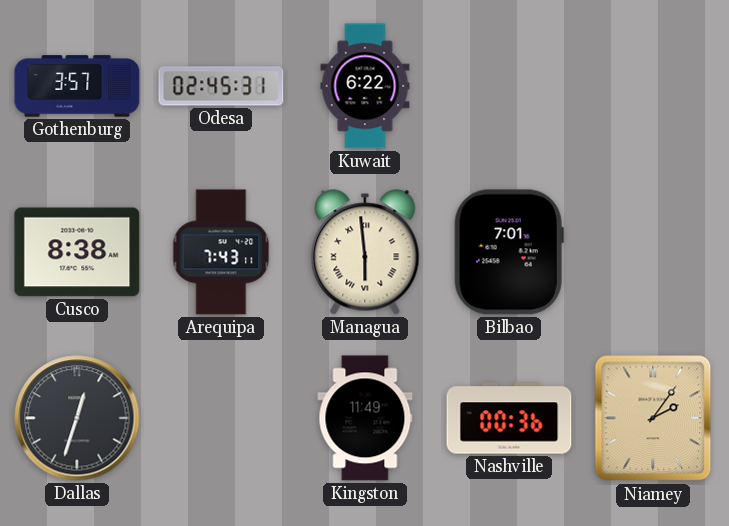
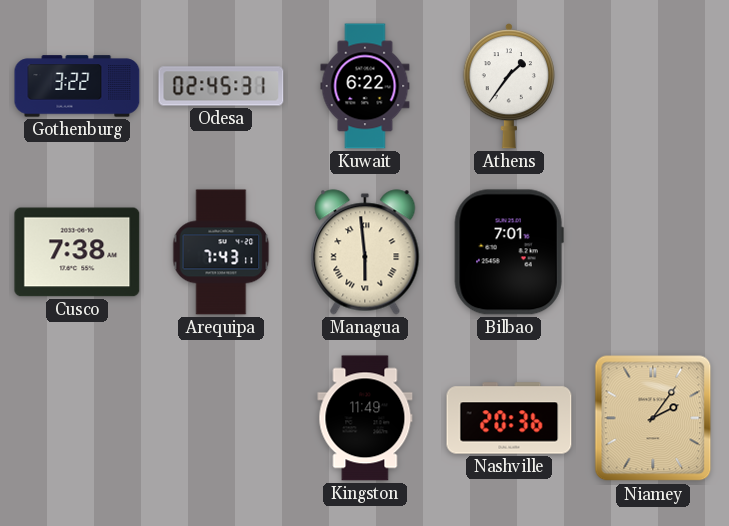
Gothenburg: 3:57 -> 3:22 (77, 86)
Athens: none -> 1:36 (508, 87)
Cusco: 8:38 -> 7:38 (77, 252)
Dallas: 12:33 -> none (77, 418)
Nashville: 00:36 -> 20:36 (509, 418)
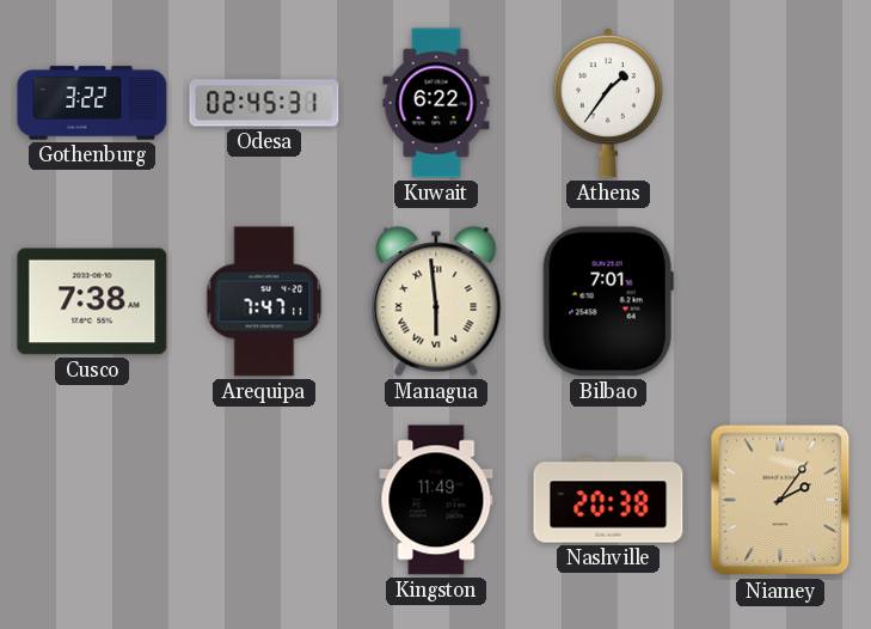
Arequipa: 7:43 -> 7:47 (264, 301)
Nashville: 20:36 -> 20:38 (608, 500)
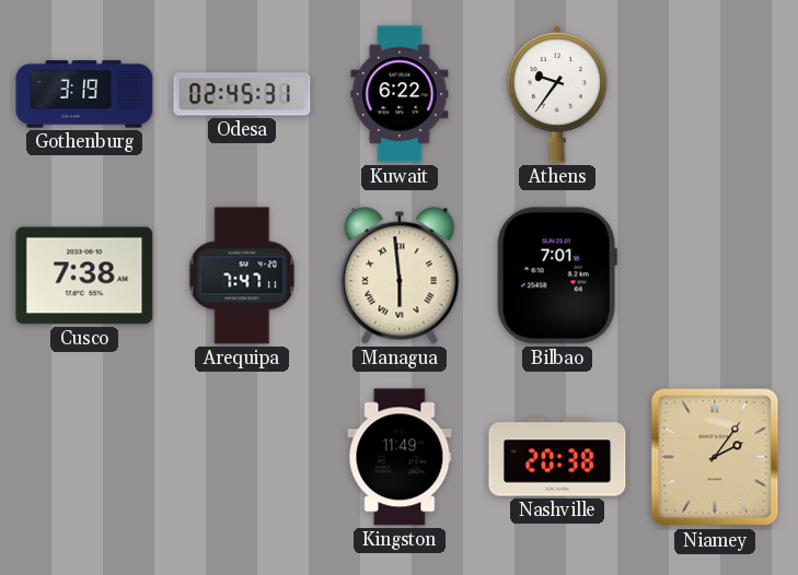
Gothenburg: 3:22 -> 3:19 (84, 94)
Athens: 1:36 -> 9:36 (556, 95)
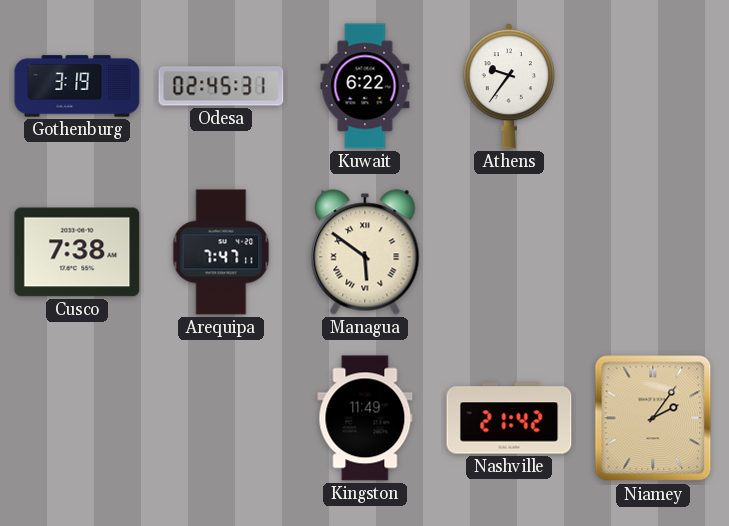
Managua: 5:59 -> 5:51 (365, 252)
Bilbao: 7:01 -> none (557, 275)
Nashville: 20:38 -> 21:42 (509, 418)
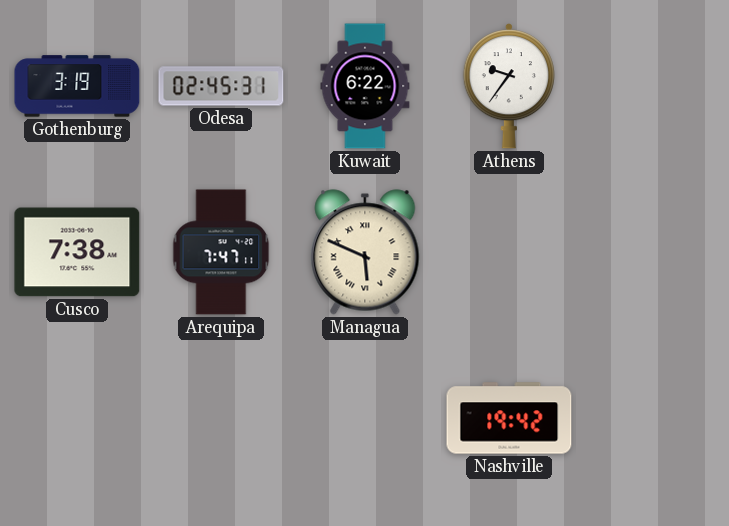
Managua: 5:51 -> 5:49 (365, 252)
Kingston: 11:49 -> none (365, 418)
Nashville: 21:42 -> 19:42 (509, 418)
Niamey: 2:06 -> none (653, 418)
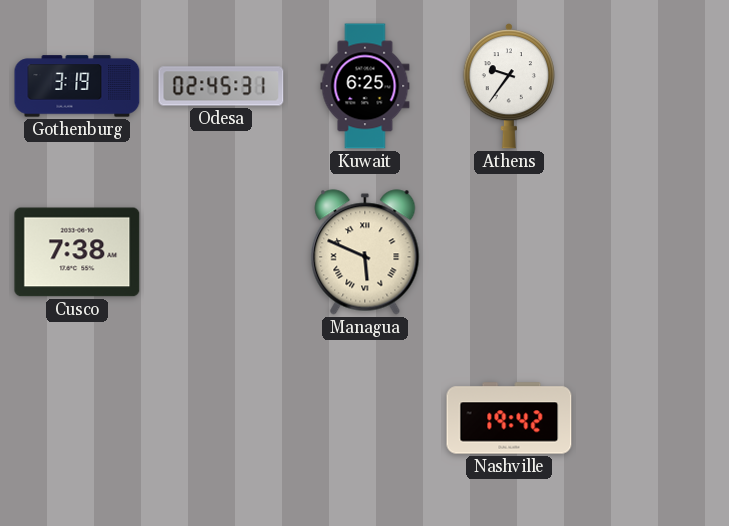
Kuwait: 6:22 -> 6:25 (365, 86)
Arequipa: 7:47 -> none (221, 252)
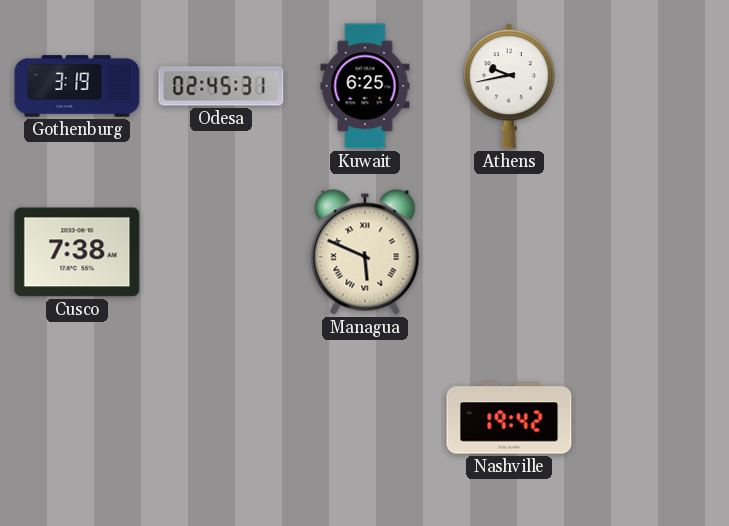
Athens: 9:36 -> 9:43 (508, 87)
